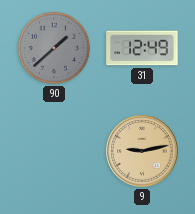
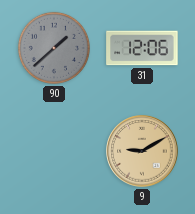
31: 12:49 -> 12:06 (142, 48)
9: 9:13 -> 9:10 (142, 151)
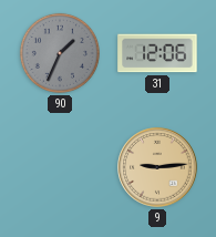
90: 1:38 -> 1:34 (60, 53)
9: 9:10 -> 9:14 (157, 167)
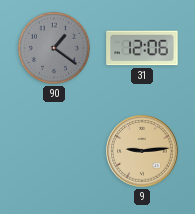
90: 1:34 -> 1:21 (54, 48)
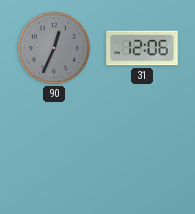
90: 1:21 -> 12:34 (54, 48)
9: 9:14 -> none (142, 151)
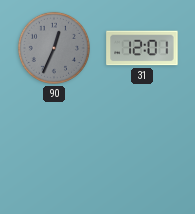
31: 12:06 -> 12:01 (142, 48)
